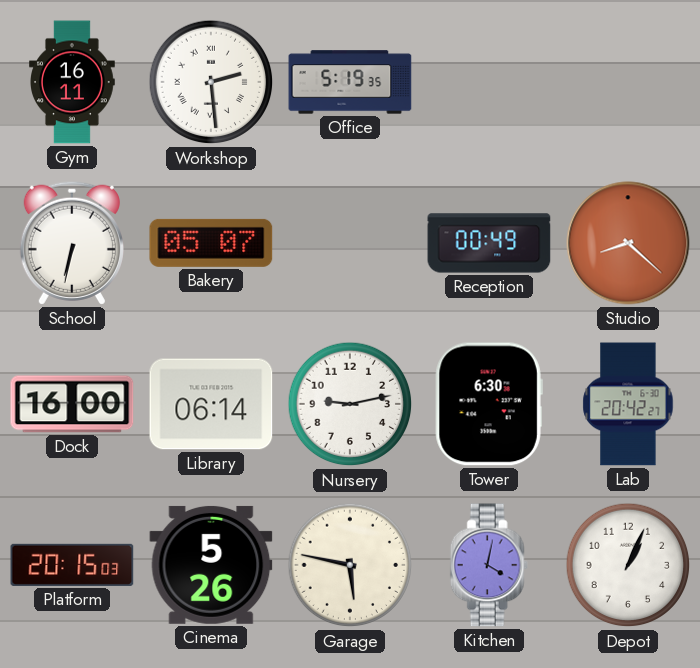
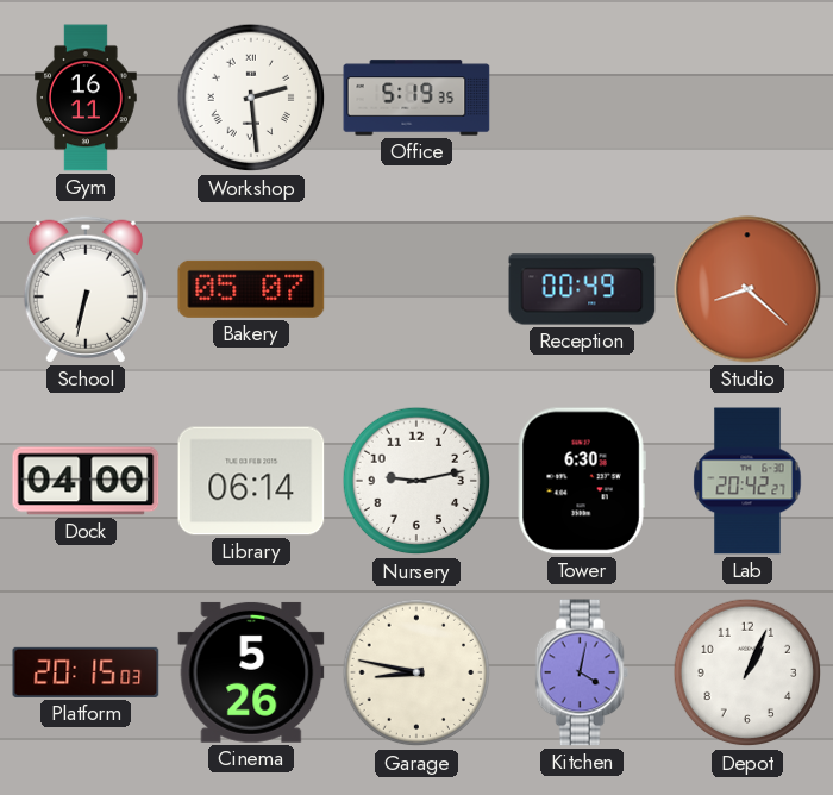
Dock: 16:00 -> 04:00 (86, 481)
Garage: 5:47 -> 8:47 (416, 672)
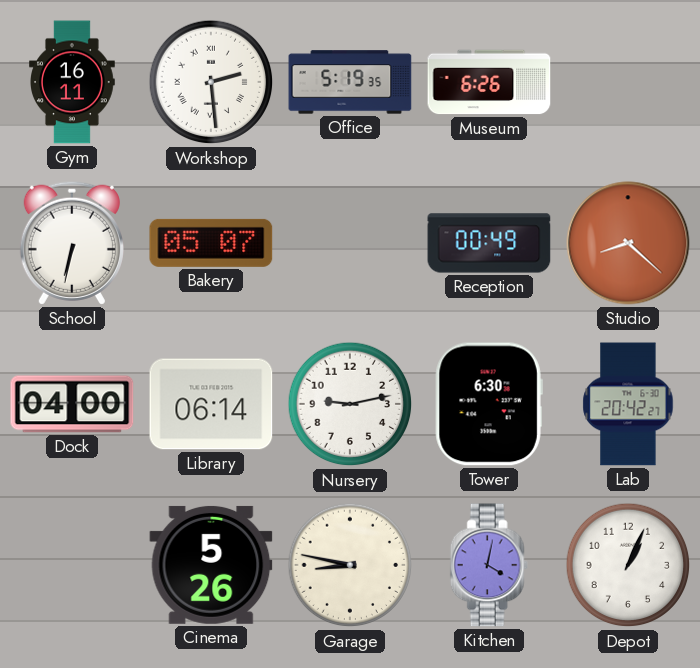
Museum: none -> 6:26 (489, 82)
Platform: 20:15 -> none (86, 672)
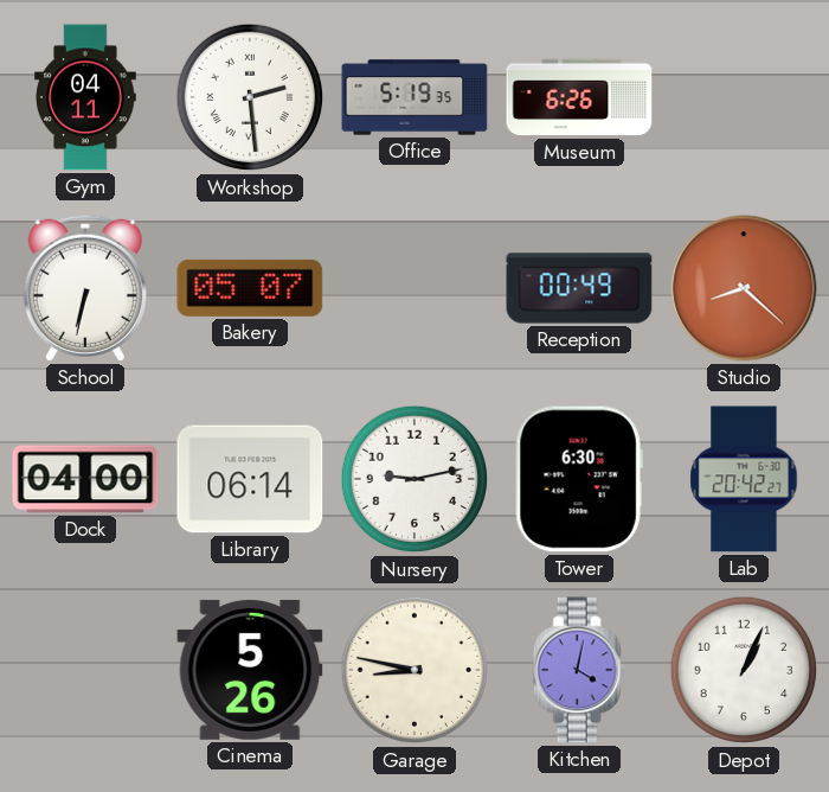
Gym: 16:11 -> 04:11 (86, 97)
